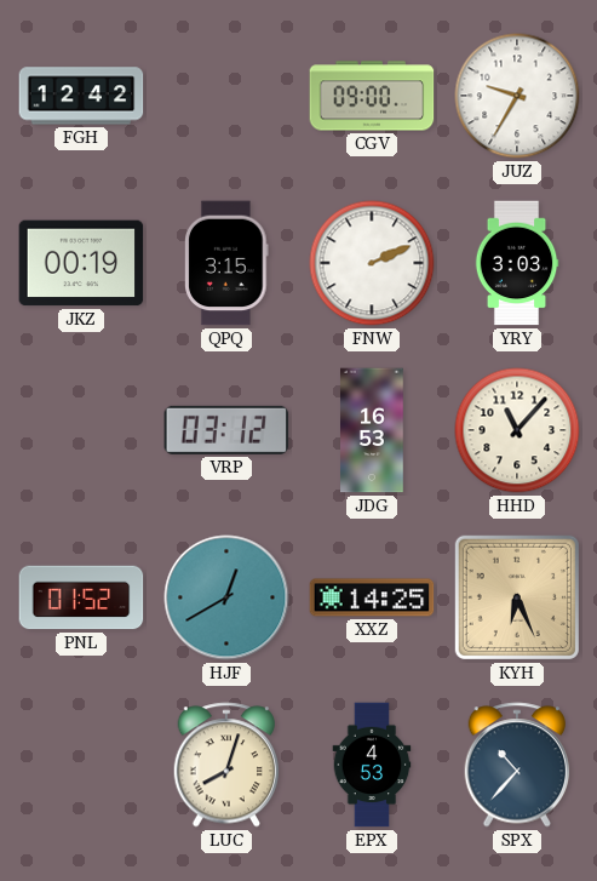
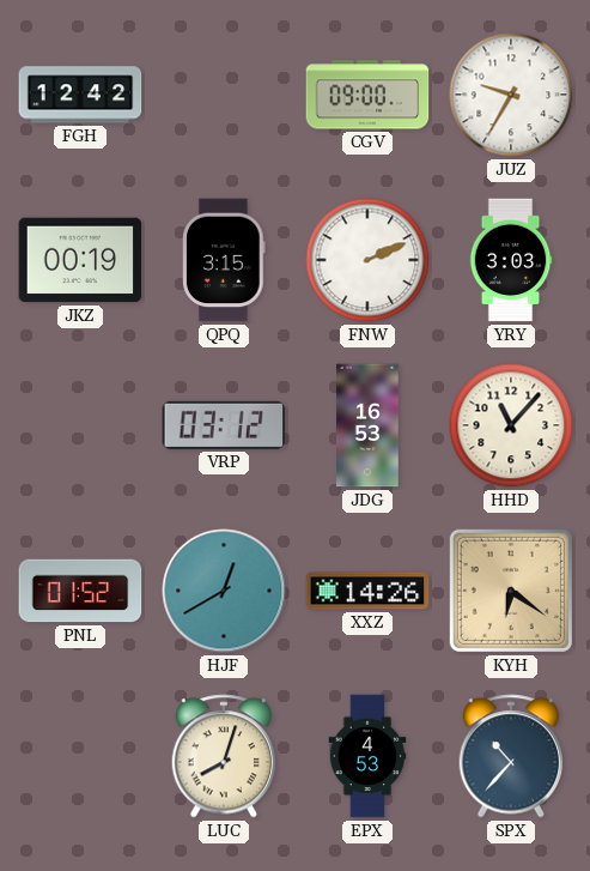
XXZ: 14:25 -> 14:26 (367, 591)
KYH: 6:26 -> 6:21 (511, 591)
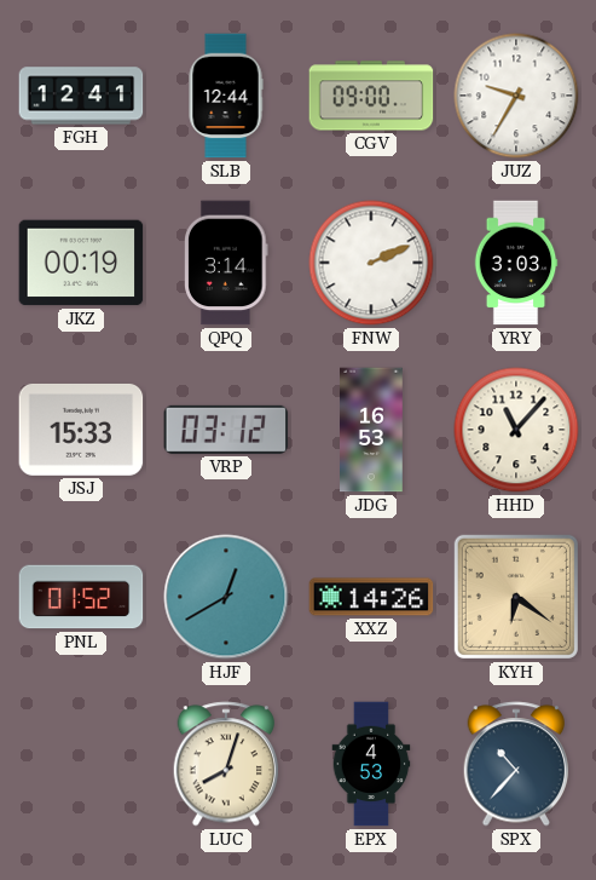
FGH: 12:42 -> 12:41 (81, 96)
SLB: none -> 12:44 (226, 96)
QPQ: 3:15 -> 3:14 (226, 263)
JSJ: none -> 15:33 (81, 430)
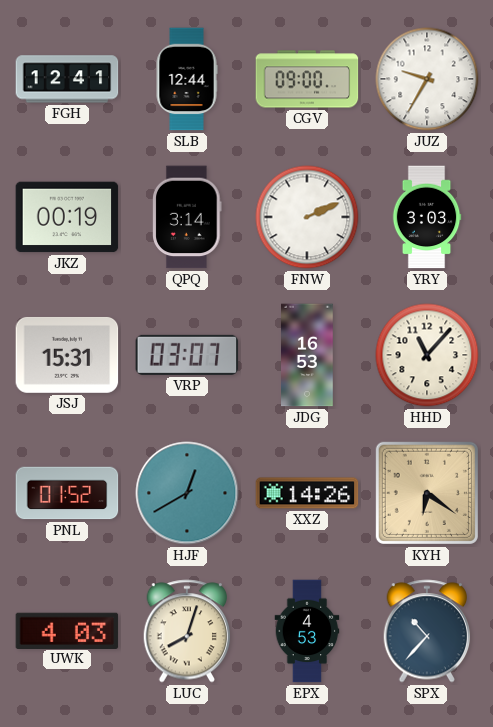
JSJ: 15:33 -> 15:31 (67, 355)
VRP: 03:12 -> 03:07 (187, 355)
UWK: none -> 4:03 (67, 630)
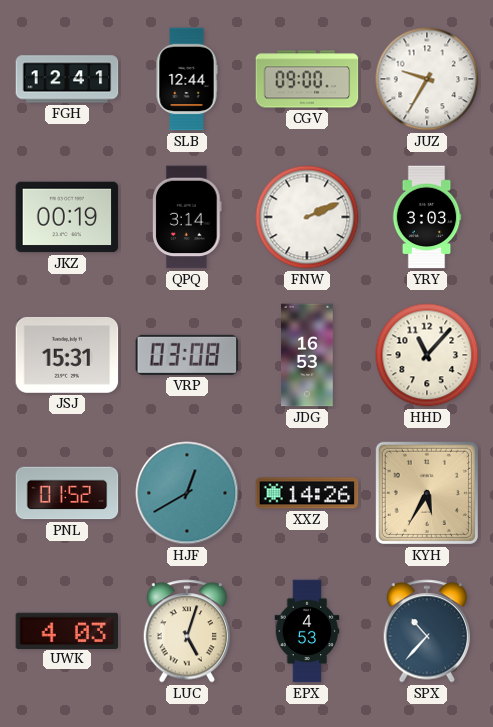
VRP: 03:07 -> 03:08 (187, 355)
KYH: 6:21 -> 5:35 (427, 493)
LUC: 8:03 -> 5:03 (187, 631)
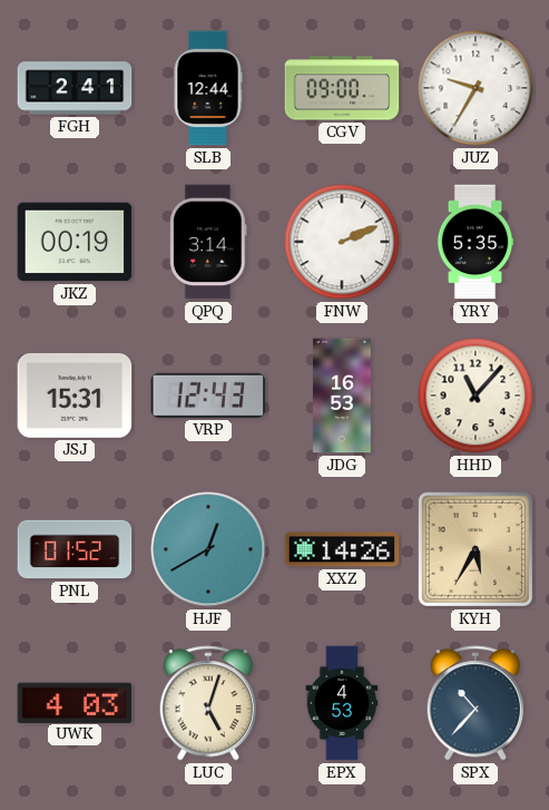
FGH: 12:41 -> 2:41 (75, 88)
YRY: 3:03 -> 5:35 (476, 242)
VRP: 03:08 -> 12:43 (208, 396)
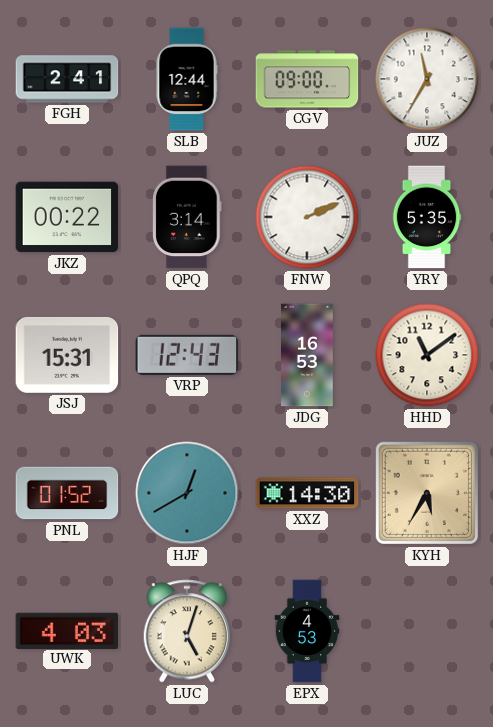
JUZ: 9:35 -> 11:35 (427, 79)
JKZ: 00:19 -> 00:22 (67, 217)
HHD: 11:07 -> 11:09 (427, 355)
XXZ: 14:26 -> 14:30 (307, 493)
SPX: 10:37 -> none (476, 703)
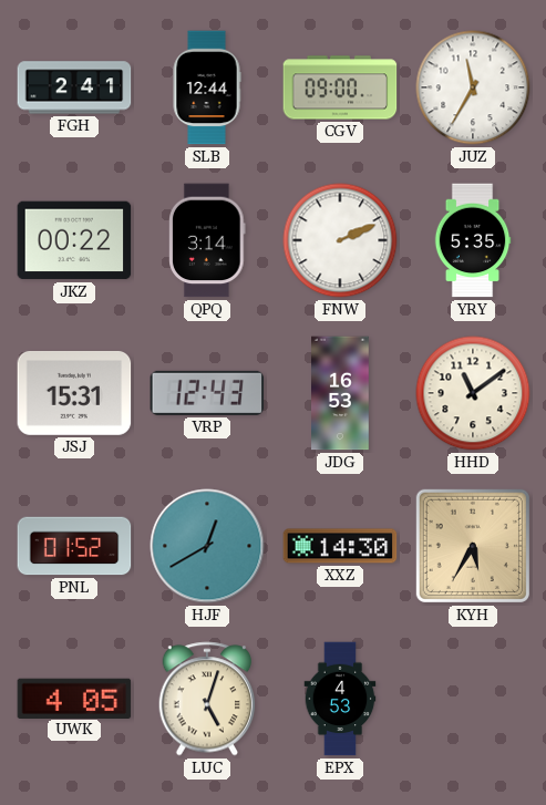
UWK: 4:03 -> 4:05 (74, 698)
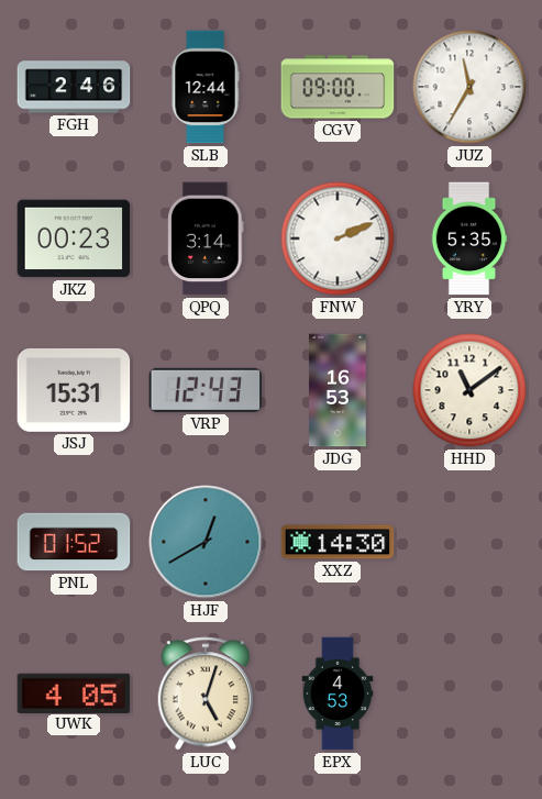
FGH: 2:41 -> 2:46 (74, 87)
JKZ: 00:22 -> 00:23 (74, 238)
KYH: 5:35 -> none (473, 546)
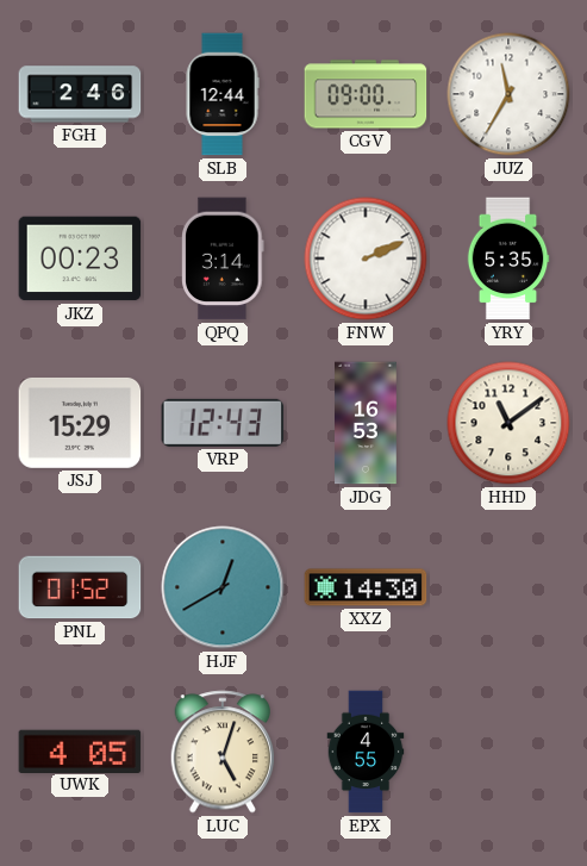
JSJ: 15:31 -> 15:29 (80, 423)
EPX: 4:53 -> 4:55 (366, 752)
